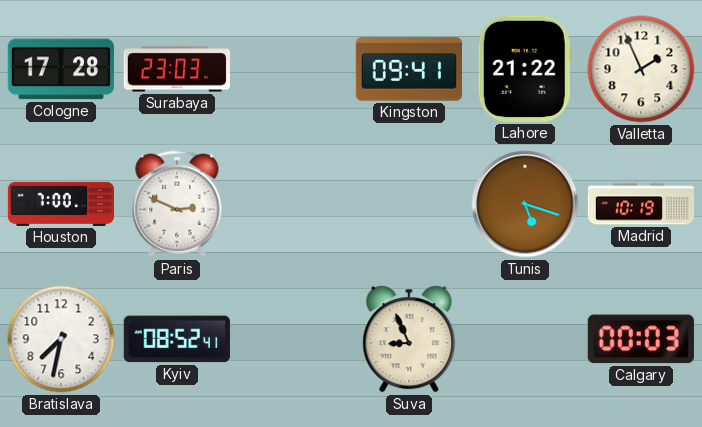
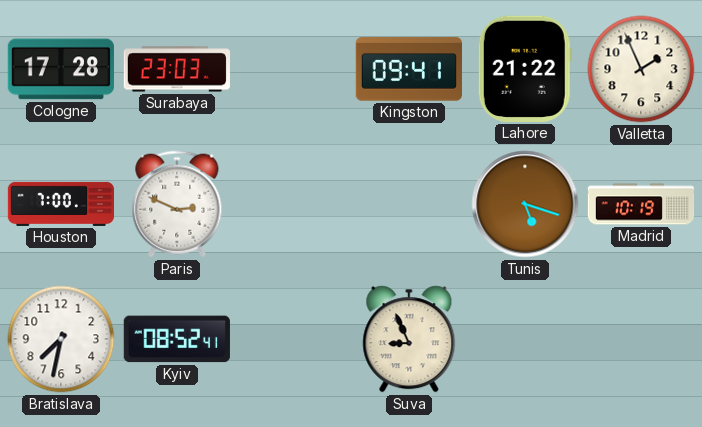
Calgary: 00:03 -> none (641, 339)
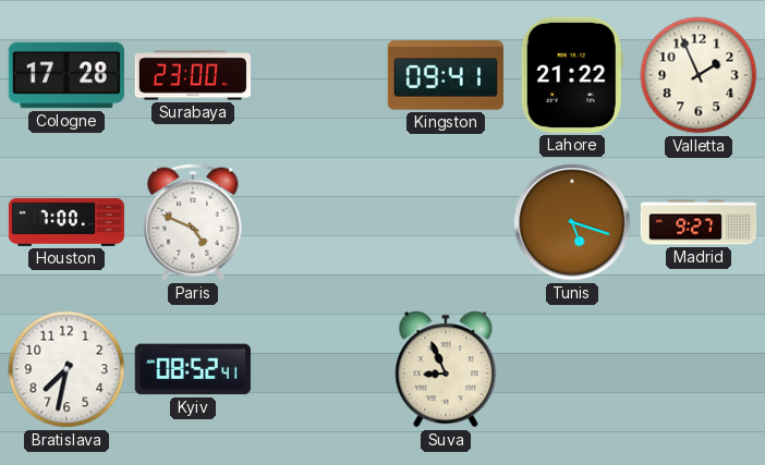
Surabaya: 23:03 -> 23:00 (193, 75)
Paris: 2:49 -> 4:49 (193, 222)
Madrid: 10:19 -> 9:27 (699, 222)
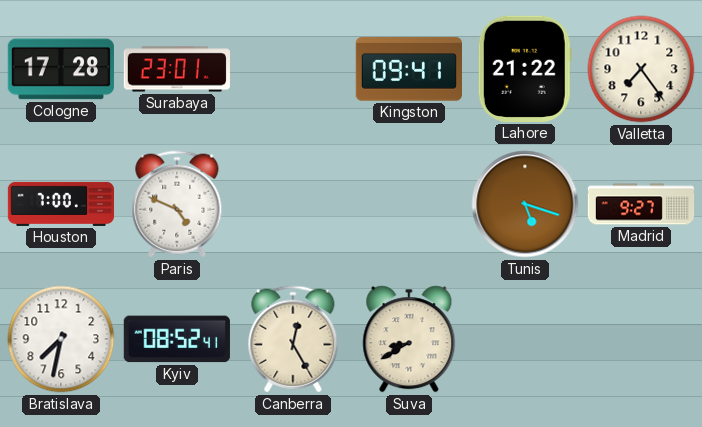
Surabaya: 23:00 -> 23:01 (177, 69)
Valletta: 1:56 -> 7:24 (641, 69)
Canberra: none -> 12:25 (293, 339)
Suva: 8:56 -> 8:40 (409, 339)
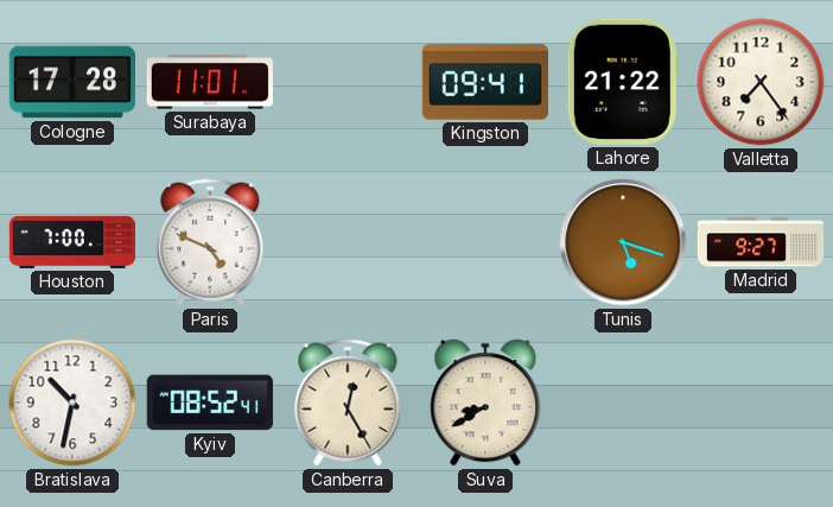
Surabaya: 23:01 -> 11:01 (210, 82)
Bratislava: 7:32 -> 10:32 (72, 403)
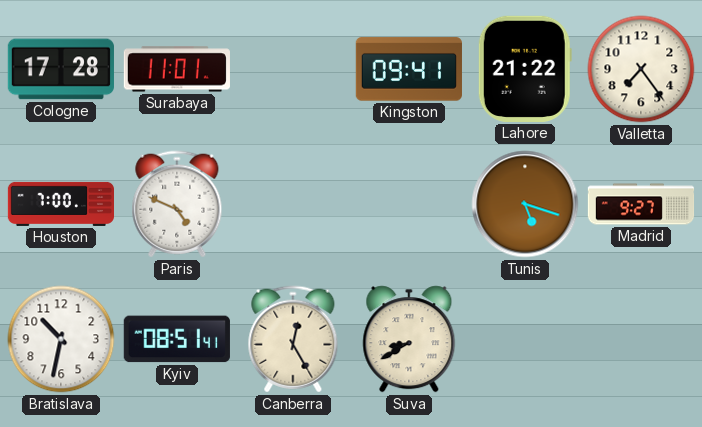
Kyiv: 08:52 -> 08:51 (177, 339)
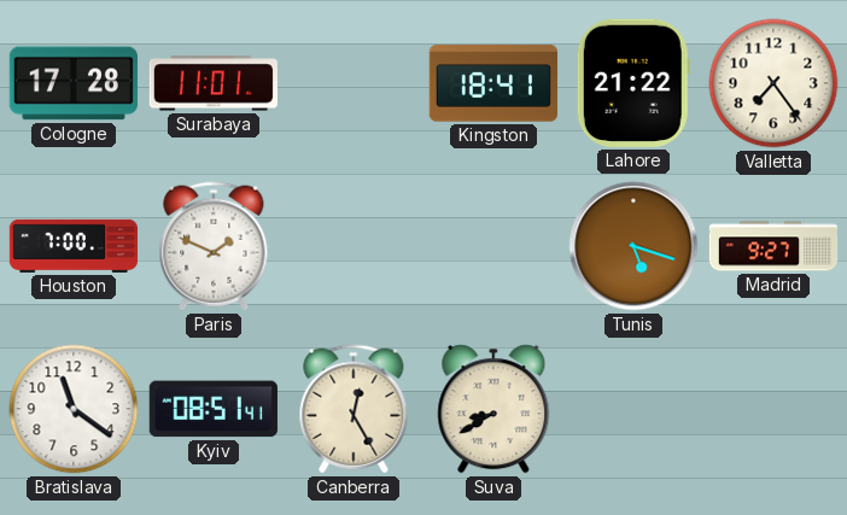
Kingston: 09:41 -> 18:41 (493, 83)
Paris: 4:49 -> 1:49 (214, 246)
Bratislava: 10:32 -> 11:21 (74, 409)
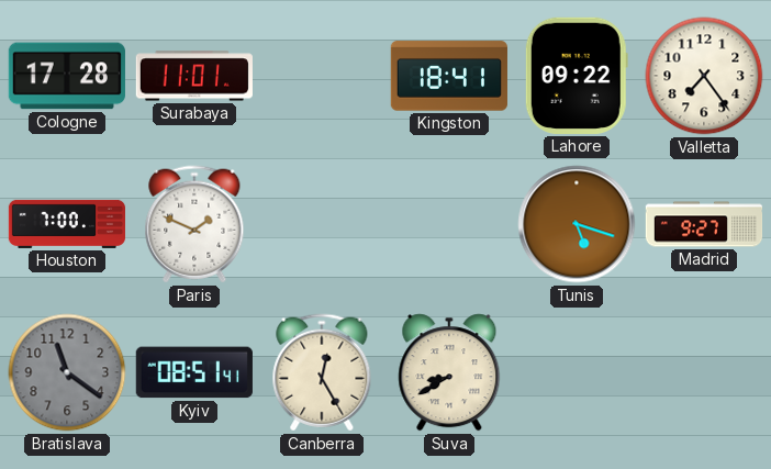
Lahore: 21:22 -> 09:22 (577, 76)
Bratislava dial: white -> grey (67, 372)
